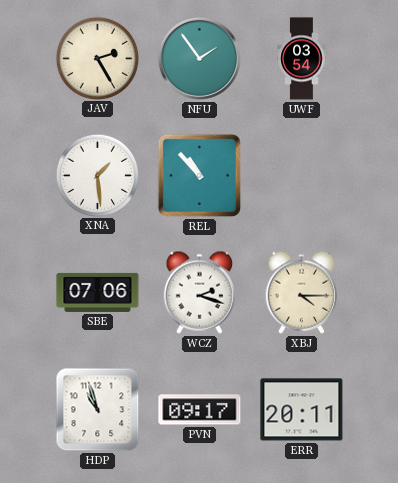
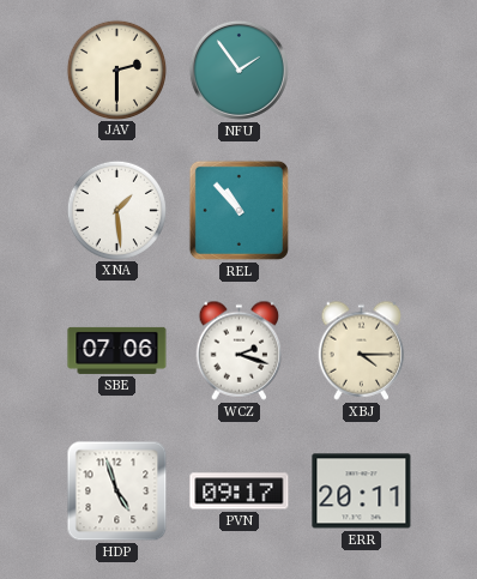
JAV: 2:25 -> 2:30 (116, 70)
UWF: 03:54 -> none (302, 59)
HDP: 10:57 -> 4:57 (117, 491)
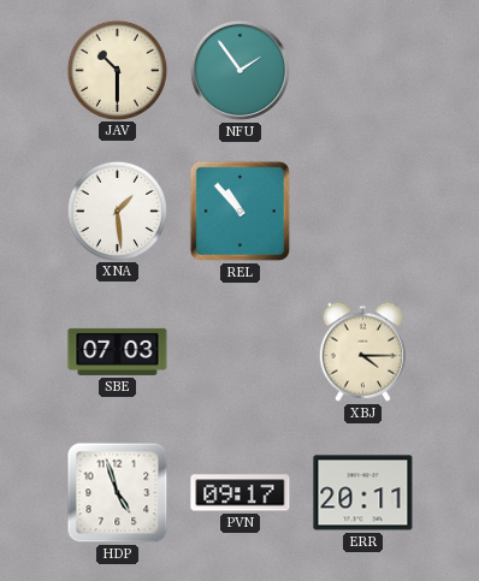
JAV: 2:30 -> 10:30 (117, 70)
SBE: 07:06 -> 07:03 (118, 351)
WCZ: 2:18 -> none (240, 350)
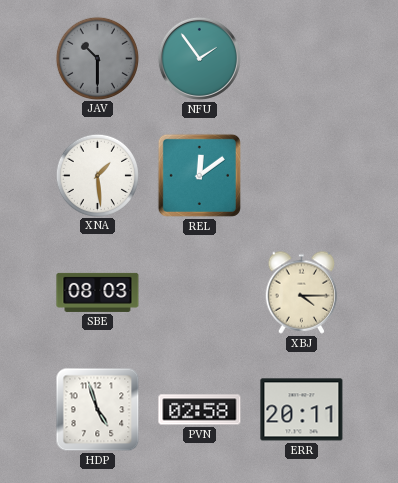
JAV dial: cream -> grey (97, 58)
REL: 10:53 -> 12:09 (199, 175)
SBE: 07:03 -> 08:03 (98, 292)
PVN: 09:17 -> 02:58 (200, 410)
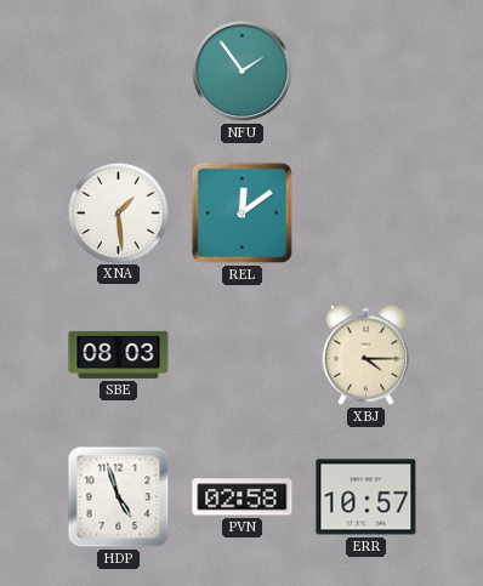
JAV: 10:30 -> none (97, 58)
ERR: 20:11 -> 10:57 (366, 497)
